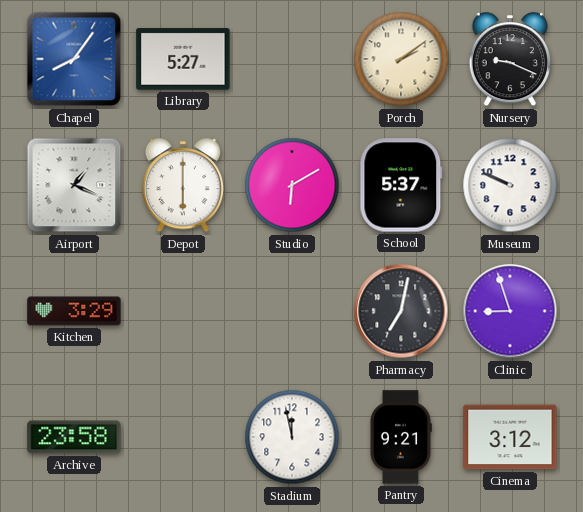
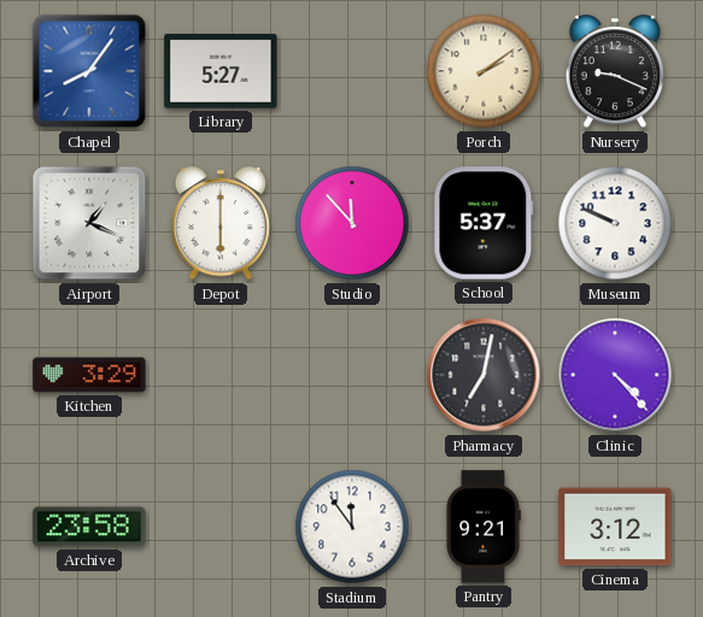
Studio: 6:10 -> 11:53 (352, 223)
Clinic: 8:57 -> 4:23 (615, 375)
Stadium: 11:58 -> 11:54 (352, 527)
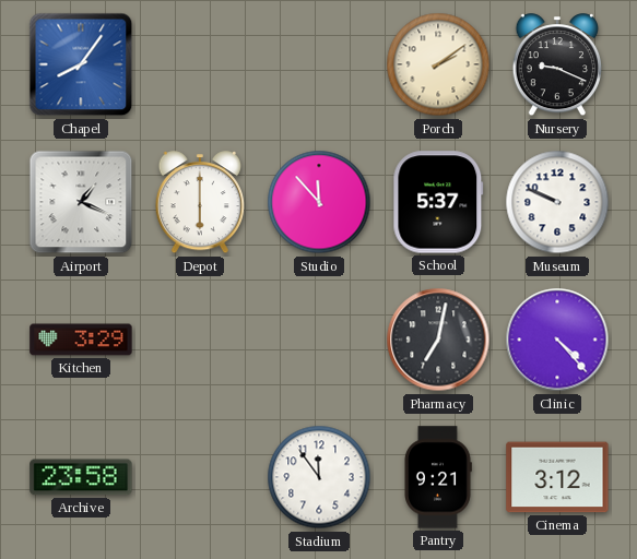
Library: 5:27 -> none (221, 71)
